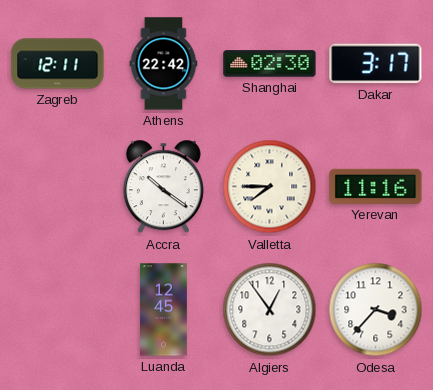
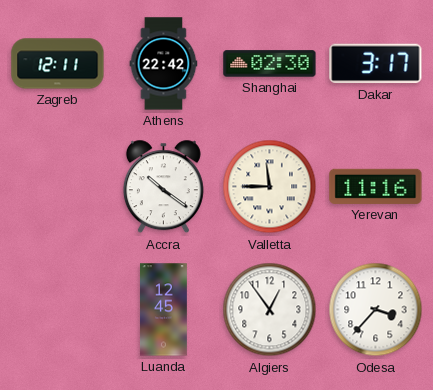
Valletta: 7:45 -> 11:45 (270, 187)
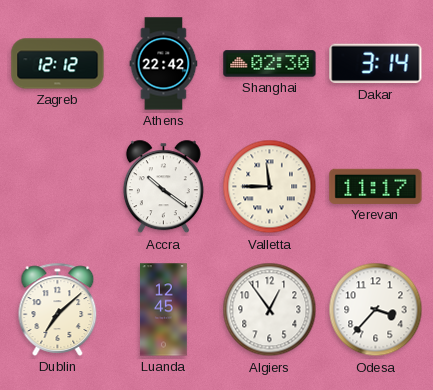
Zagreb: 12:11 -> 12:12 (58, 64)
Dakar: 3:17 -> 3:14 (376, 64)
Yerevan: 11:16 -> 11:17 (376, 186)
Dublin: none -> 7:08 (58, 309)
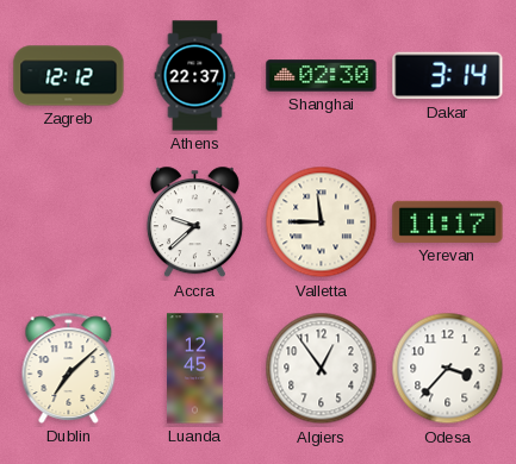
Athens: 22:42 -> 22:37 (195, 76)
Accra: 10:21 -> 9:38 (194, 222)
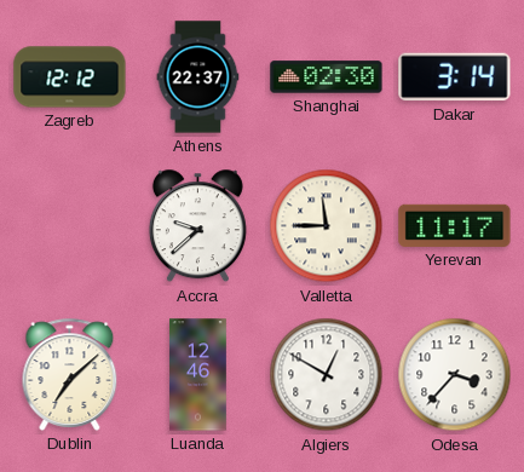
Luanda: 12:45 -> 12:46 (198, 375)
Algiers: 12:54 -> 12:50 (327, 375)
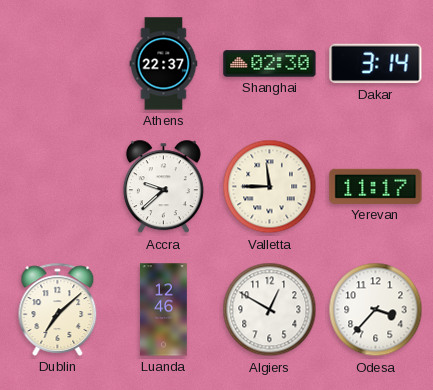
Zagreb: 12:12 -> none (70, 77)
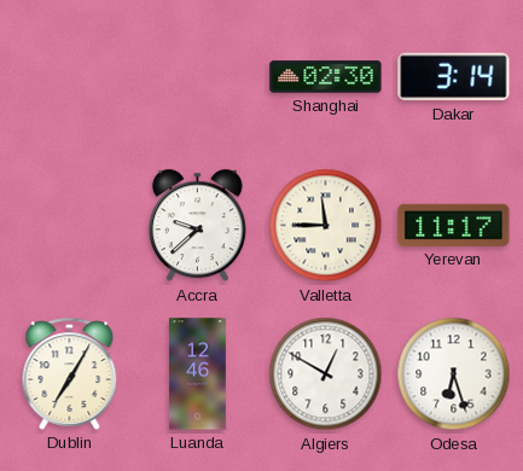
Athens: 22:37 -> none (164, 64)
Dublin: 7:08 -> 7:05 (70, 373)
Odesa: 3:37 -> 6:27 (454, 374)
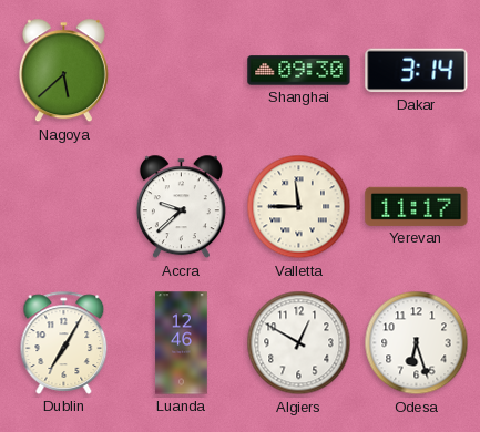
Nagoya: none -> 5:38 (63, 71)
Shanghai: 02:30 -> 09:30 (299, 71)
